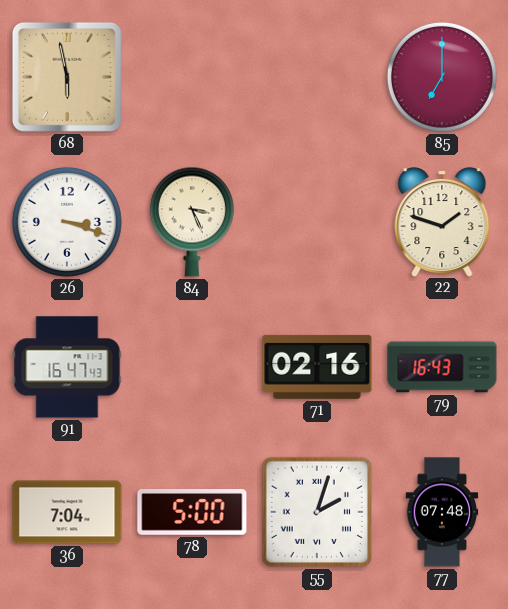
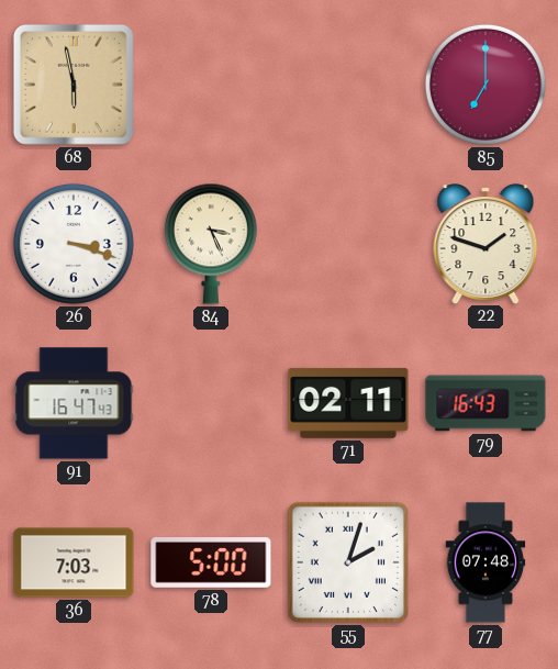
71: 02:16 -> 02:11 (348, 403)
36: 7:04 -> 7:03 (74, 562)
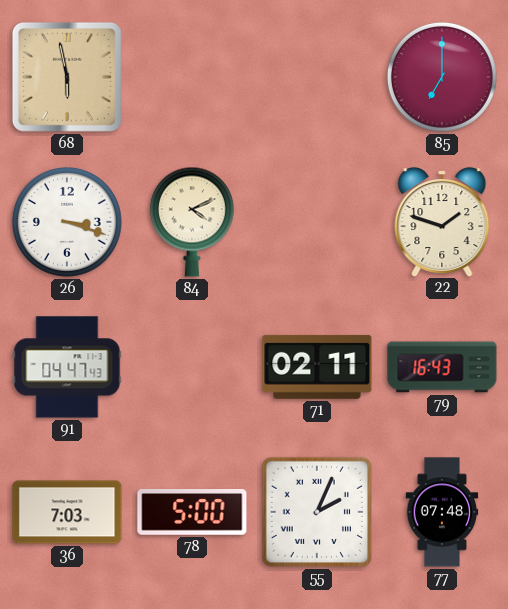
84: 3:26 -> 4:11 (192, 222)
91: 16:47 -> 04:47 (67, 367)
55: 2:03 -> 2:04 (317, 512)
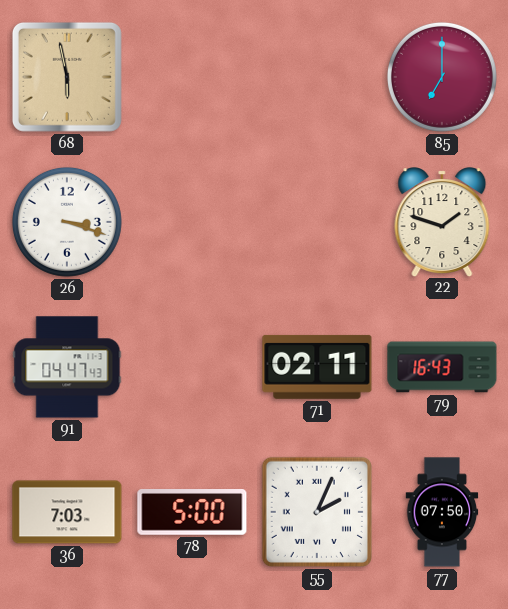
84: 4:11 -> none (192, 222)
77: 07:48 -> 07:50 (442, 512)
